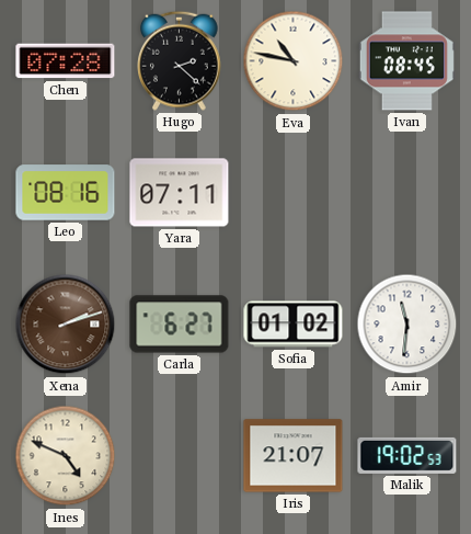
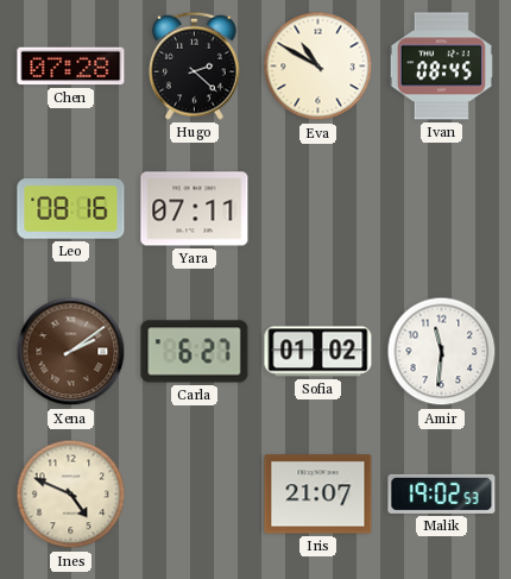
Eva: 10:47 -> 10:50 (318, 67)
Xena: 2:12 -> 2:09 (71, 352)
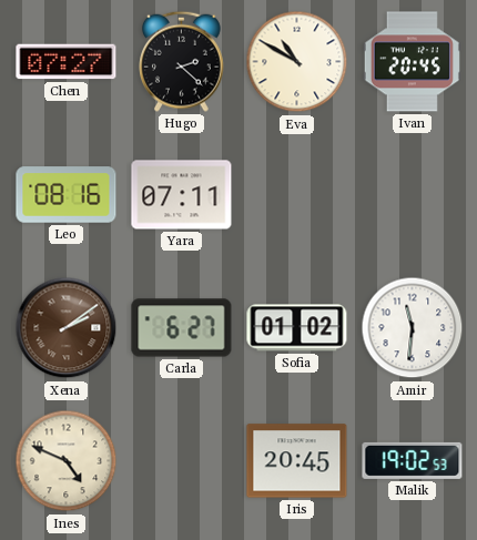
Chen: 07:28 -> 07:27 (67, 62)
Ivan: 08:45 -> 20:45 (412, 62)
Iris: 21:07 -> 20:45 (297, 461)
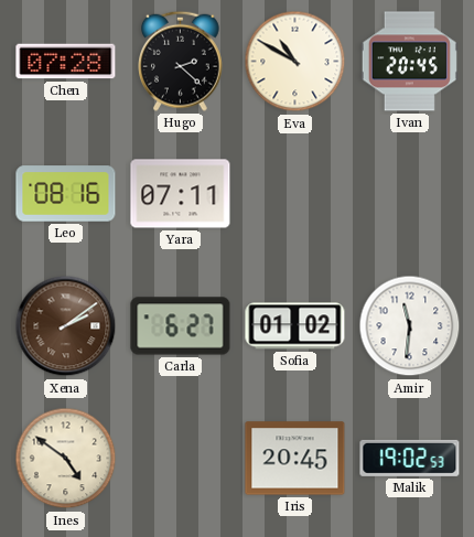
Chen: 07:27 -> 07:28 (66, 62)
Ines: 4:49 -> 4:51 (66, 459)
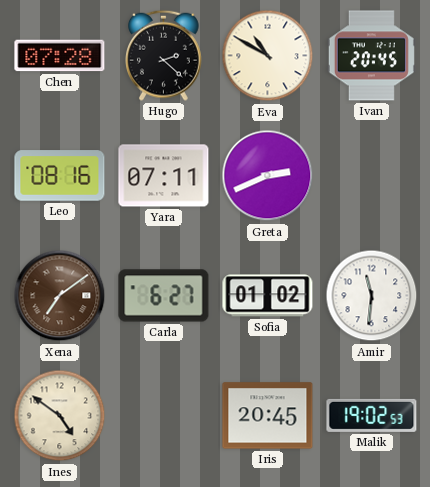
Greta: none -> 2:41 (268, 176)
Xena: 2:09 -> 7:09 (60, 296)
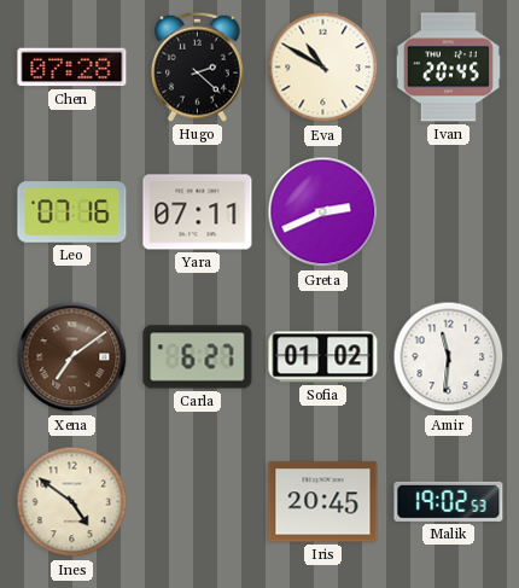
Leo: 08:16 -> 07:16 (72, 213)
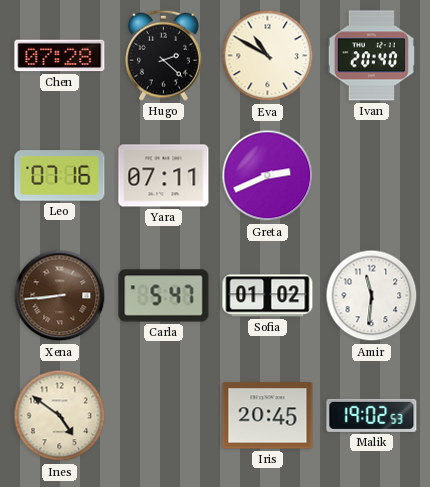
Ivan: 20:45 -> 20:40 (371, 56)
Xena: 7:09 -> 8:44 (60, 296)
Carla: 6:27 -> 5:47 (164, 296)
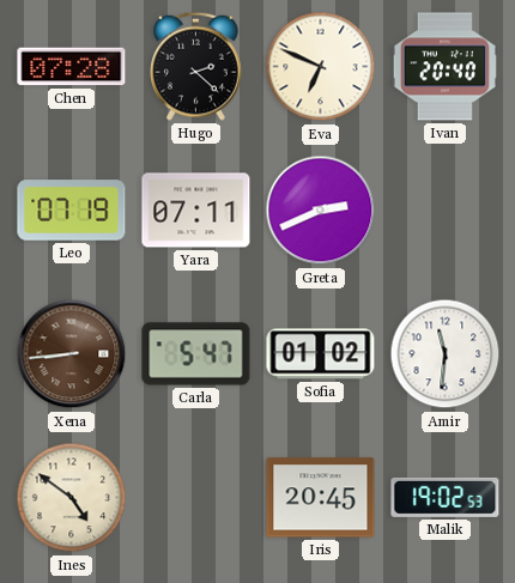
Eva: 10:50 -> 6:49 (321, 67)
Leo: 07:16 -> 07:19 (72, 211)
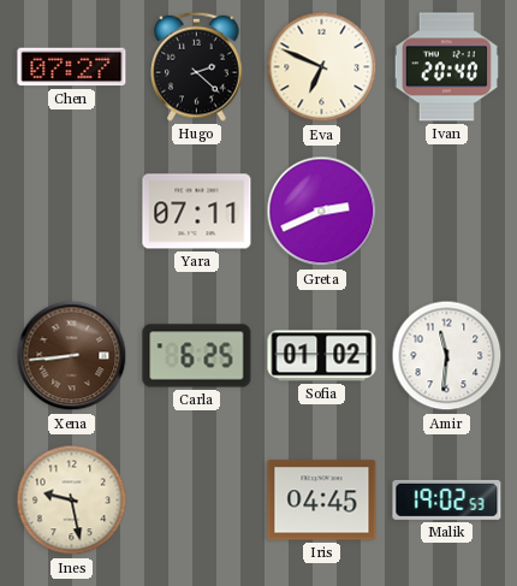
Chen: 07:28 -> 07:27 (72, 67)
Leo: 07:19 -> none (72, 211)
Carla: 5:47 -> 6:25 (197, 356)
Ines: 4:51 -> 9:28 (72, 501)
Iris: 20:45 -> 04:45 (322, 501)
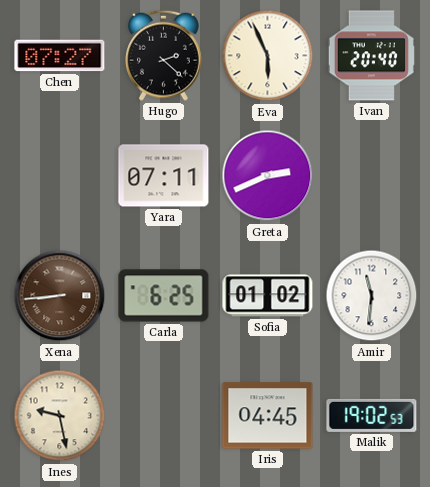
Eva: 6:49 -> 5:56 (268, 56)
